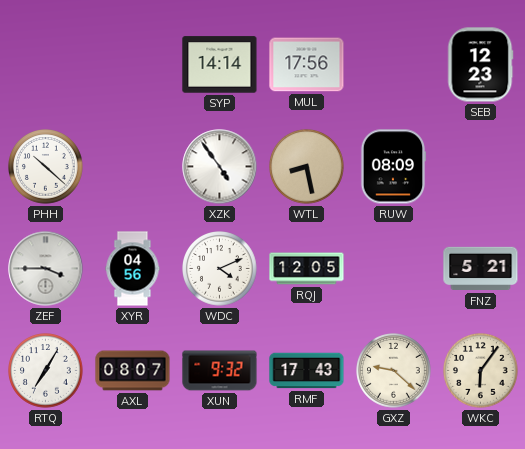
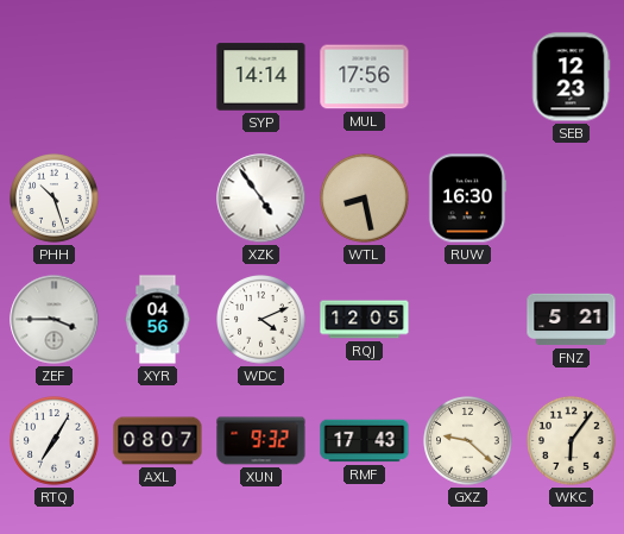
PHH: 10:22 -> 10:27 (55, 199)
RUW: 08:09 -> 16:30 (467, 199)
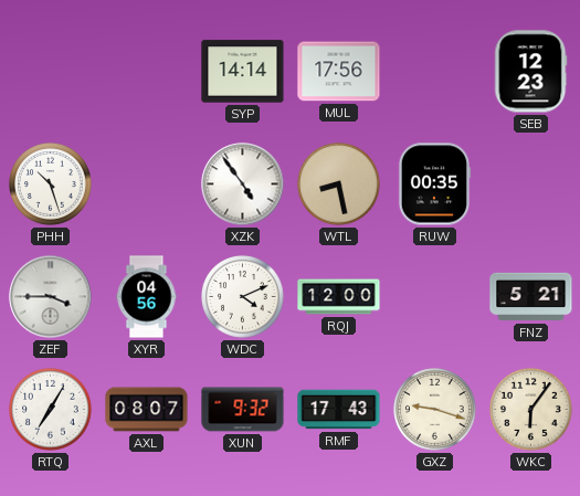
RUW: 16:30 -> 00:35 (434, 184)
RQJ: 12:05 -> 12:00 (339, 297)
GXZ: 9:22 -> 9:18 (435, 410)
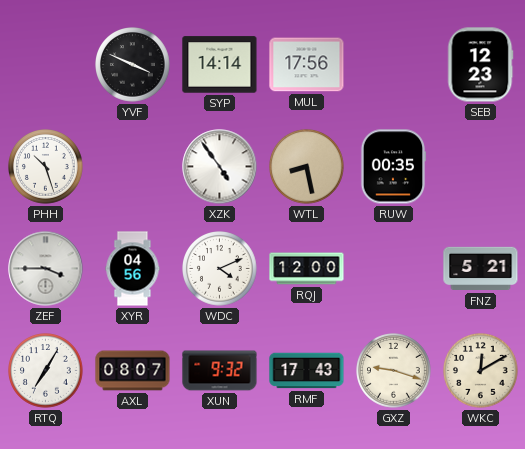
YVF: none -> 3:49 (133, 65)
WKC: 6:06 -> 12:10 (481, 371)
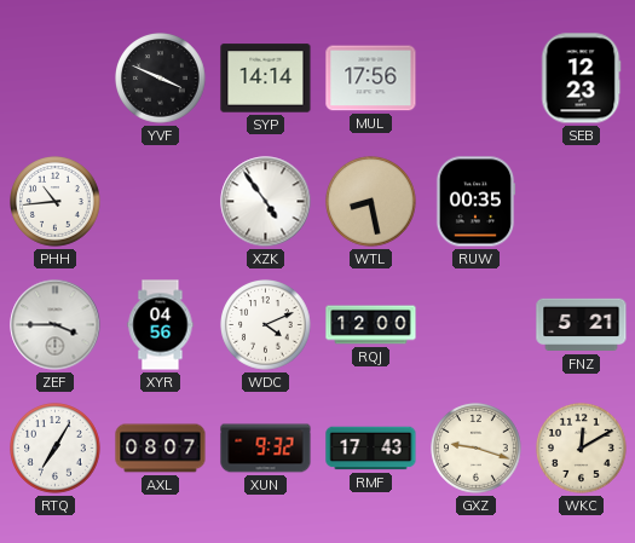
PHH: 10:27 -> 10:44 (56, 202)
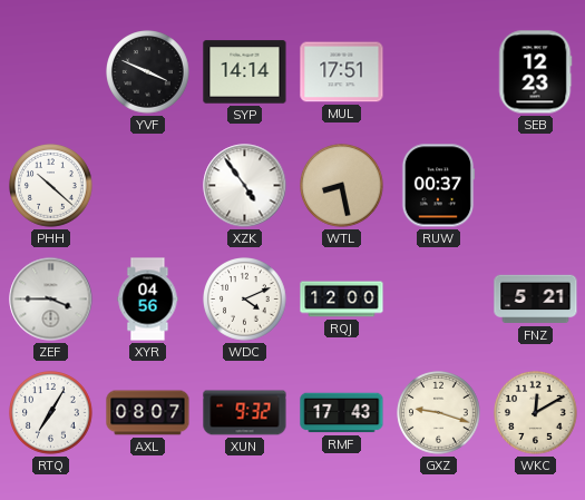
MUL: 17:56 -> 17:51 (342, 72)
PHH: 10:44 -> 10:22 (51, 186)
RUW: 00:35 -> 00:37 (438, 186)
